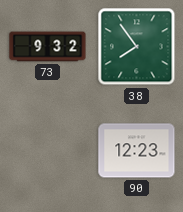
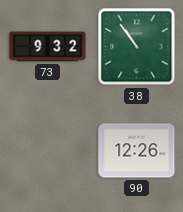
38: 7:54 -> 10:54 (137, 47)
90: 12:23 -> 12:26 (137, 151)
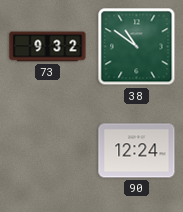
38: 10:54 -> 10:51 (137, 47)
90: 12:26 -> 12:24 (137, 151)
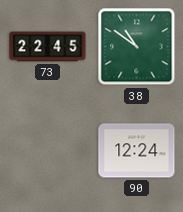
73: 9:32 -> 22:45 (48, 47)
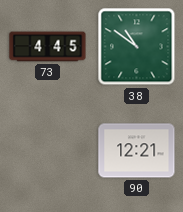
73: 22:45 -> 4:45 (48, 47)
90: 12:24 -> 12:21 (137, 151)
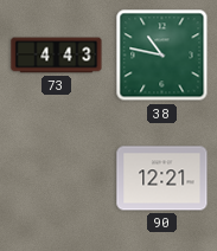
73: 4:45 -> 4:43 (57, 56)
38: 10:51 -> 10:47 (162, 56)
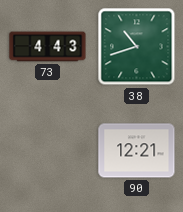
38: 10:47 -> 10:42 (137, 47)
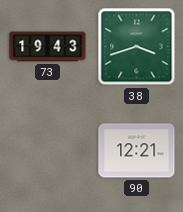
73: 4:43 -> 19:43 (48, 47)
38: 10:42 -> 3:42 (137, 47)
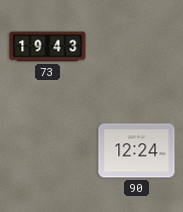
38: 3:42 -> none (137, 47)
90: 12:21 -> 12:24 (137, 151)
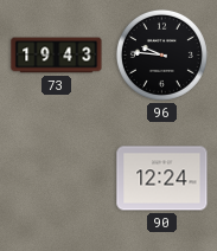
96: none -> 9:46 (161, 54)
